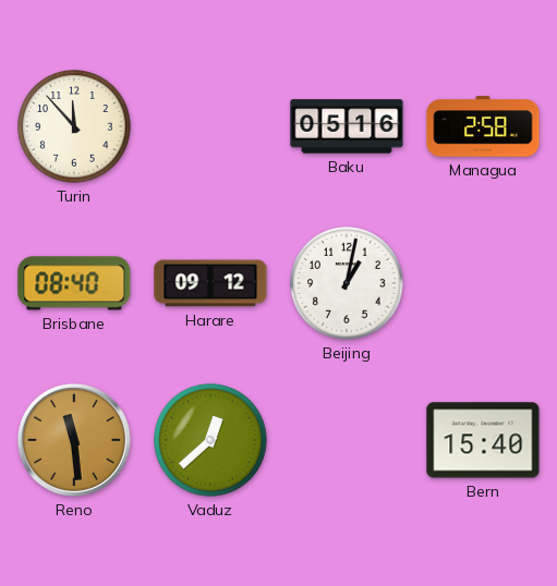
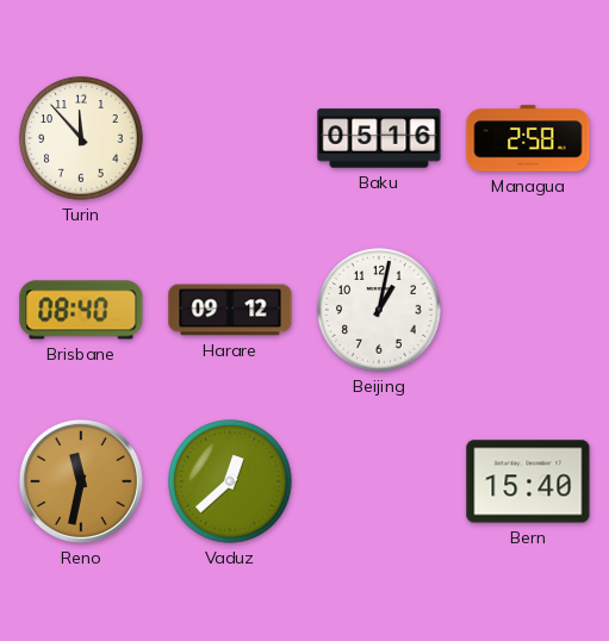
Reno: 11:29 -> 11:32 (81, 481)
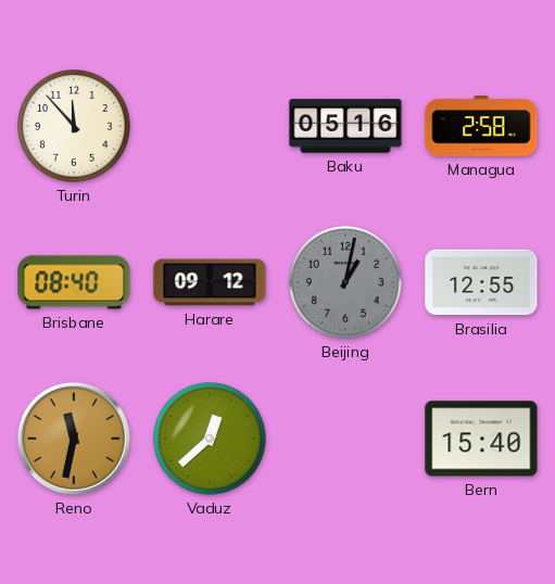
Beijing dial: white -> grey (345, 282)
Brasilia: none -> 12:55 (481, 282)
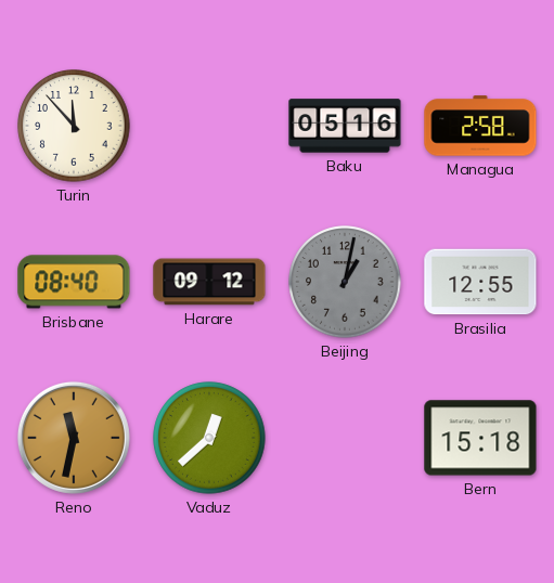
Bern: 15:40 -> 15:18 (480, 438)
